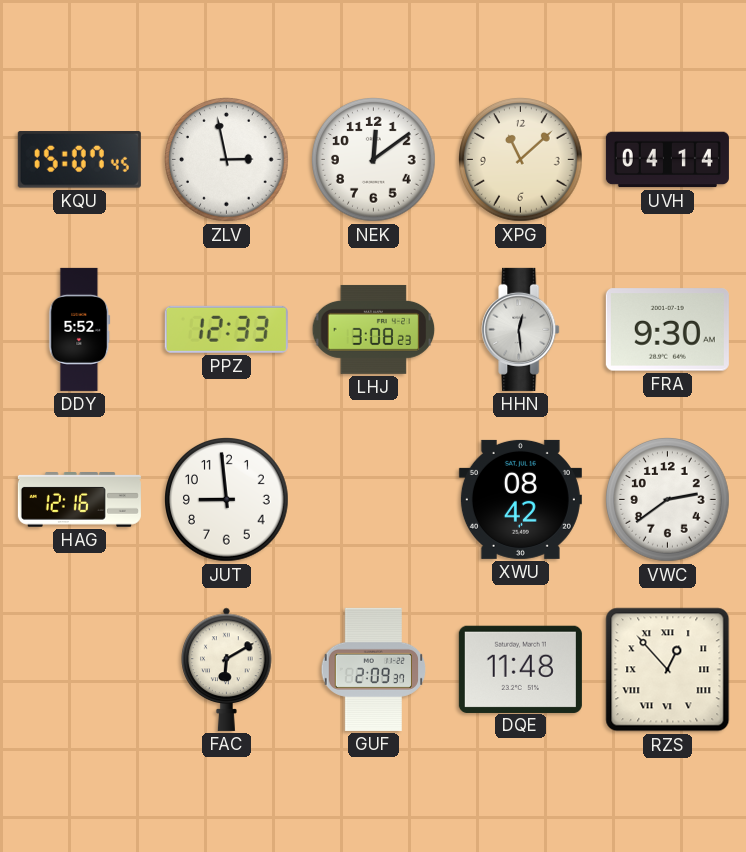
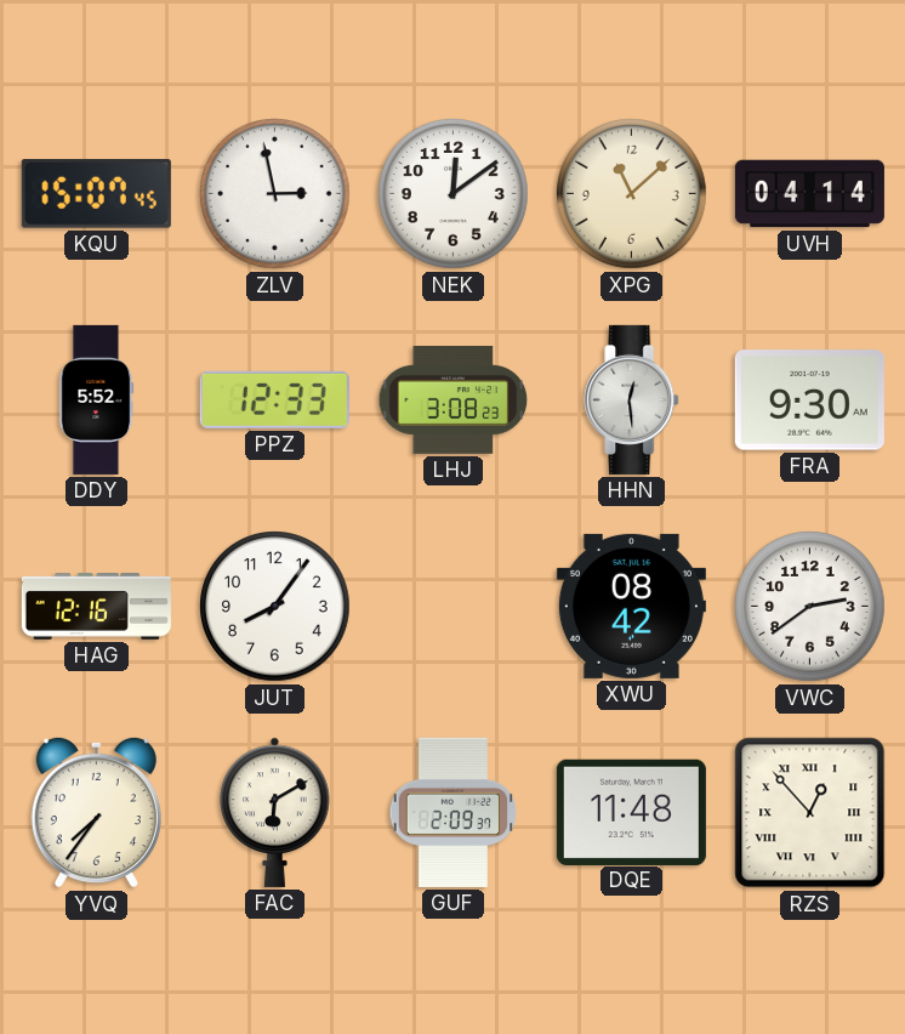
JUT: 8:59 -> 8:06 (275, 607)
YVQ: none -> 7:36 (96, 812)
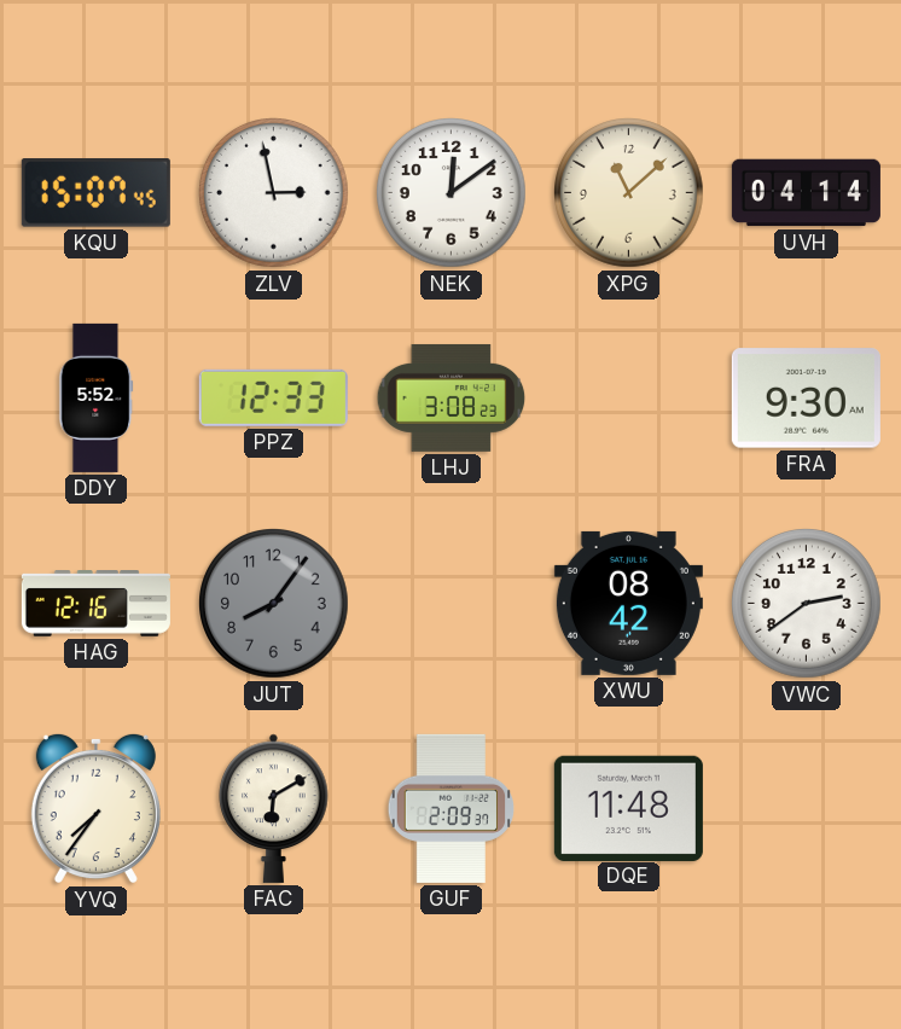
HHN: 12:29 -> none (632, 399)
JUT dial: white -> grey (274, 604)
RZS: 12:53 -> none (810, 813)
